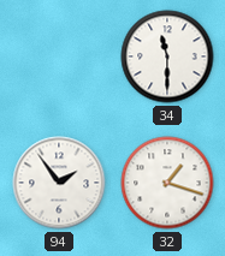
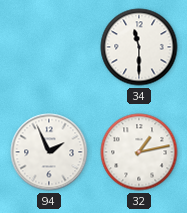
94: 1:54 -> 1:56 (49, 152)
32: 1:18 -> 1:13 (139, 152)
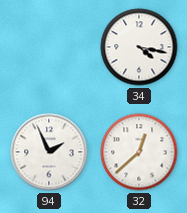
34: 11:30 -> 4:17 (139, 47)
32: 1:13 -> 12:38 (139, 152)
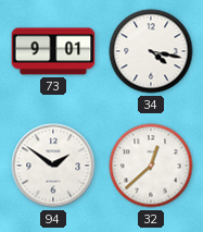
73: none -> 9:01 (53, 51)
94: 1:56 -> 1:51 (53, 166)
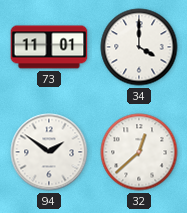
73: 9:01 -> 11:01 (49, 47)
34: 4:17 -> 4:00 (139, 47)
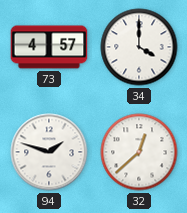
73: 11:01 -> 4:57 (49, 47)
94: 1:51 -> 1:48 (49, 152)
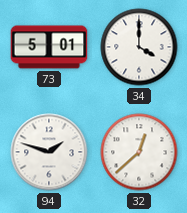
73: 4:57 -> 5:01 (49, 47)
